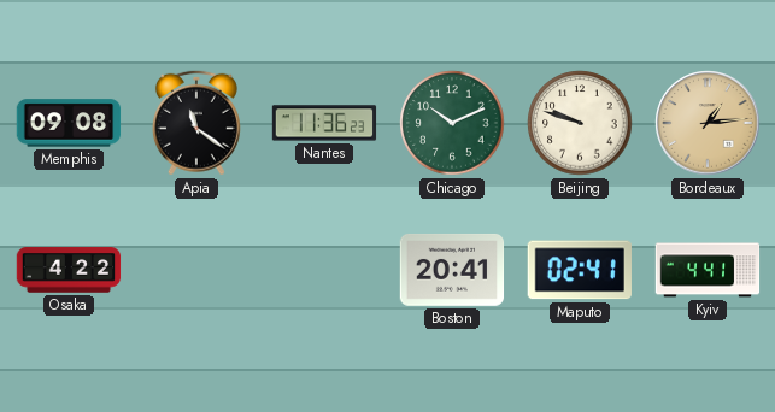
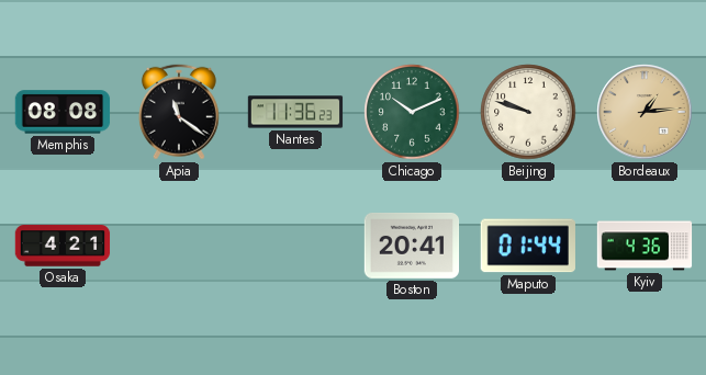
Memphis: 09:08 -> 08:08 (63, 112)
Osaka: 4:22 -> 4:21 (63, 246)
Maputo: 02:41 -> 01:44 (528, 246)
Kyiv: 4:41 -> 4:36 (645, 246)
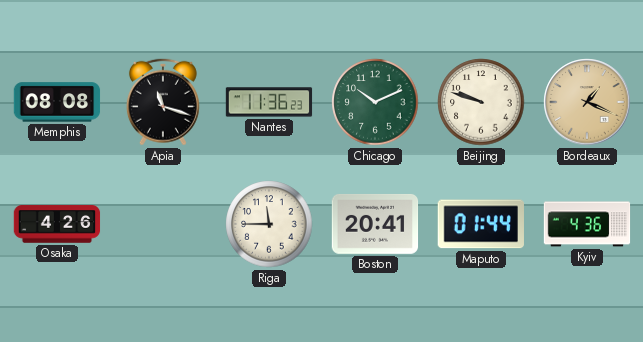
Apia: 11:21 -> 11:18 (163, 102)
Bordeaux: 1:14 -> 1:19 (587, 102)
Osaka: 4:21 -> 4:26 (57, 224)
Riga: none -> 11:45 (269, 224)
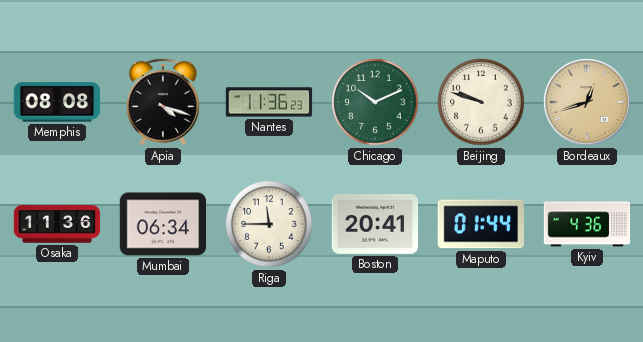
Apia: 11:18 -> 4:18 (163, 102)
Bordeaux: 1:19 -> 12:42 (587, 102)
Osaka: 4:26 -> 11:36 (57, 224)
Mumbai: none -> 06:34 (163, 224)
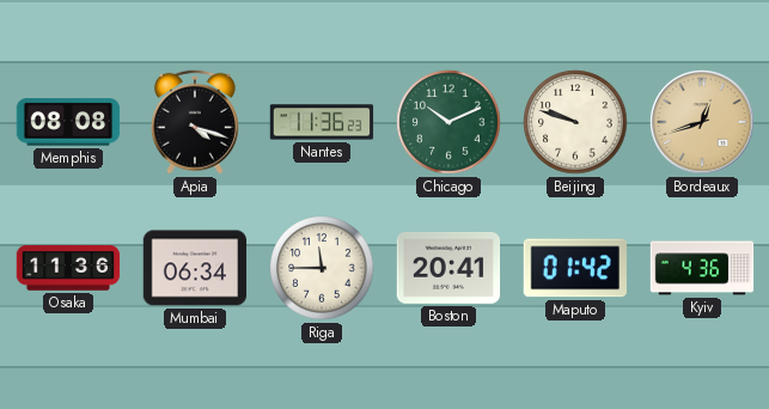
Maputo: 01:44 -> 01:42 (575, 268)
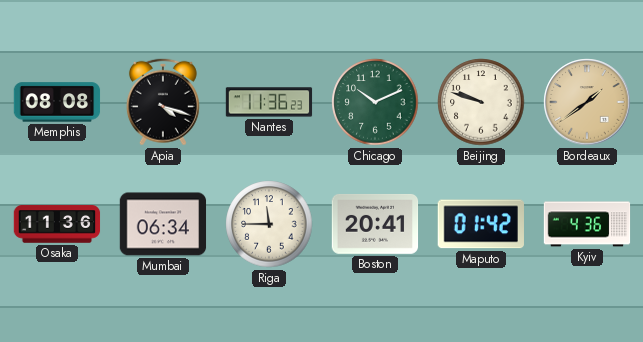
Bordeaux: 12:42 -> 1:39 (587, 102)
